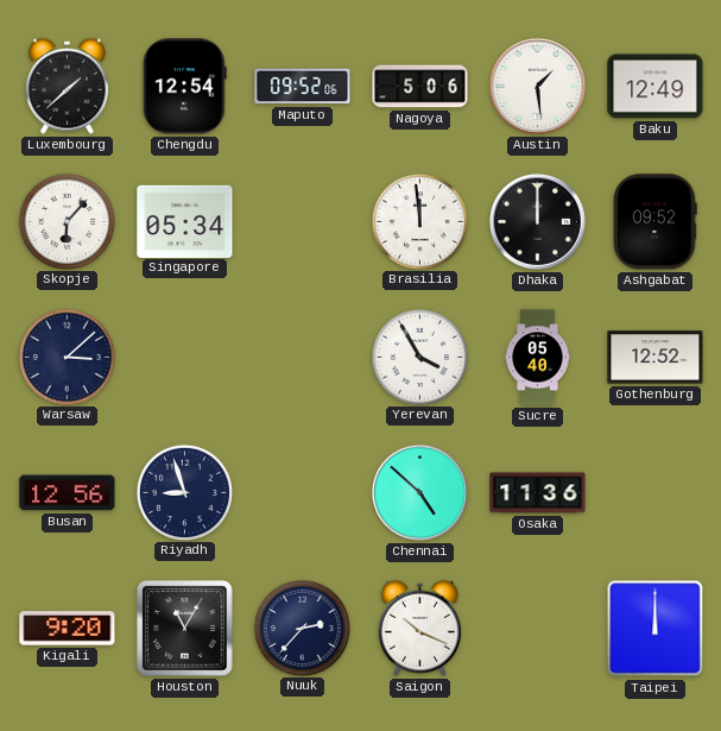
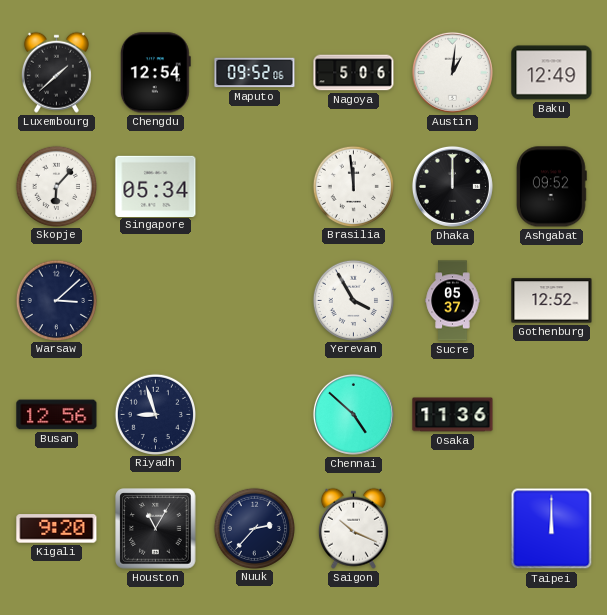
Austin: 1:29 -> 1:01 (452, 72)
Sucre: 05:40 -> 05:37 (453, 301)
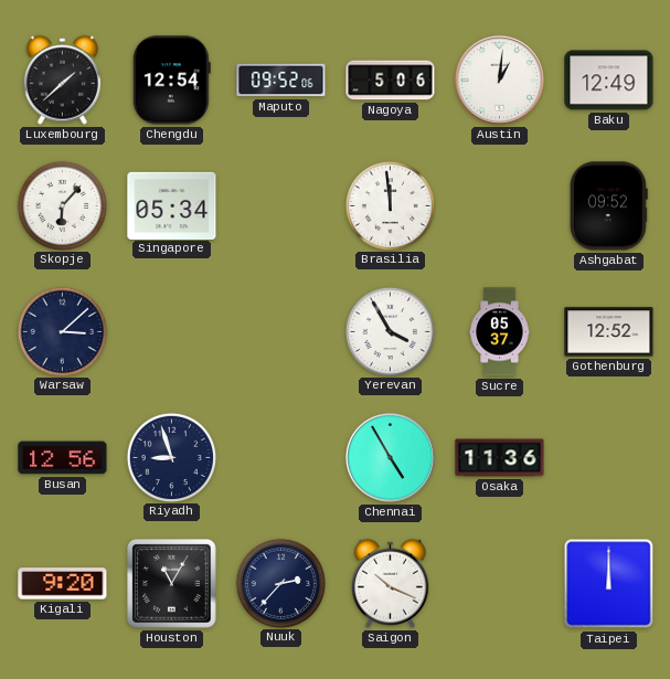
Dhaka: 12:00 -> none (452, 186)
Chennai: 4:52 -> 4:55 (390, 457)
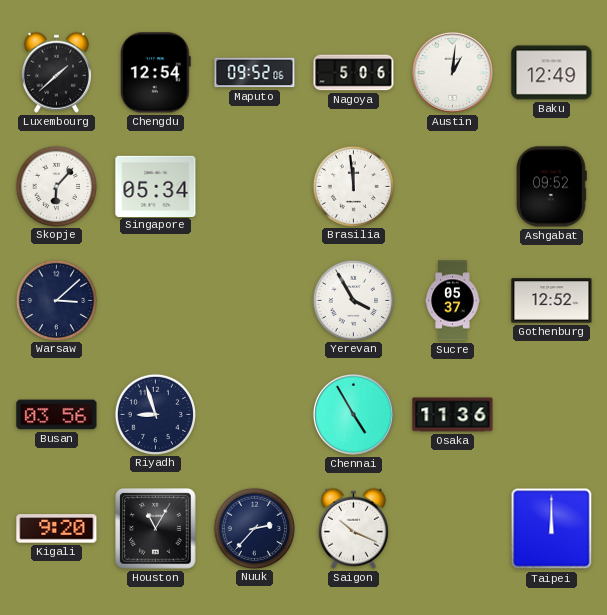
Busan: 12:56 -> 03:56 (57, 415)
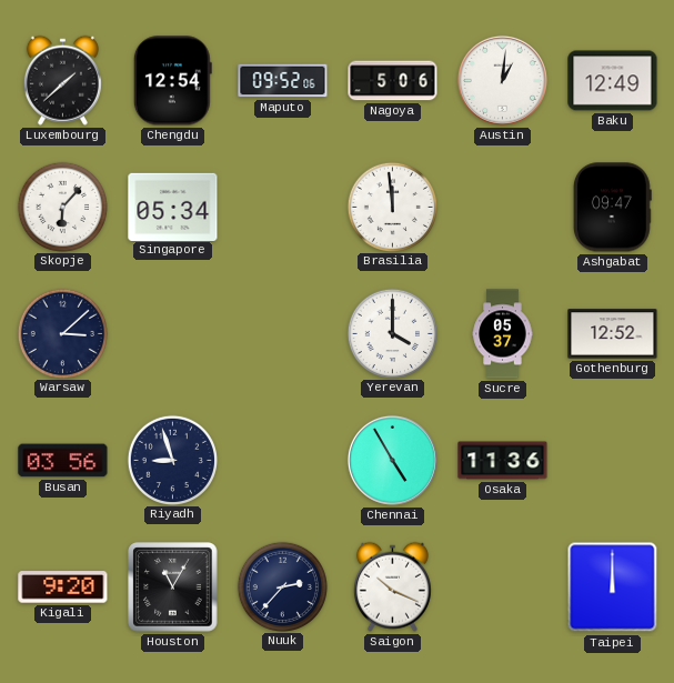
Ashgabat: 09:52 -> 09:47 (612, 208)
Yerevan: 3:55 -> 4:00 (392, 333)
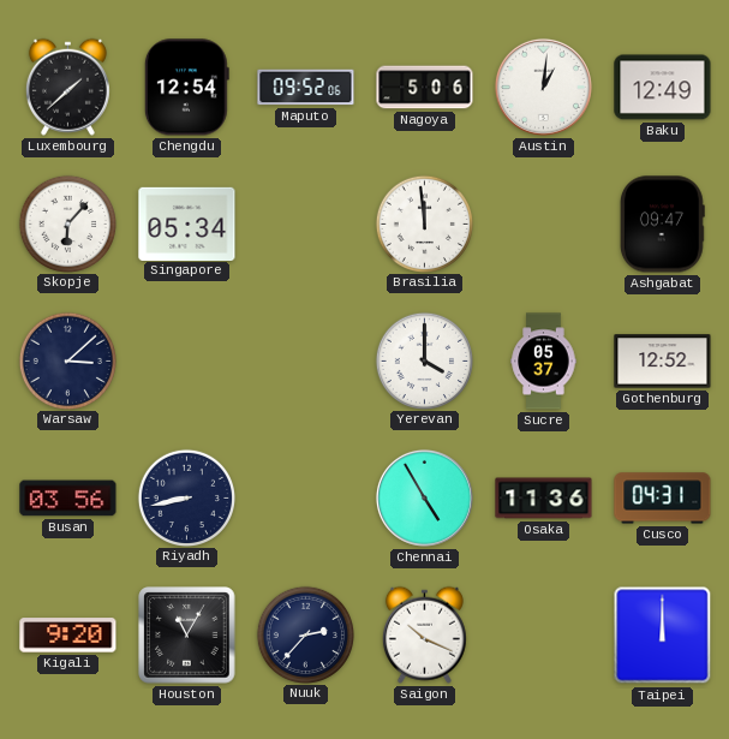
Riyadh: 8:57 -> 8:43 (186, 497)
Cusco: none -> 04:31 (663, 499)
